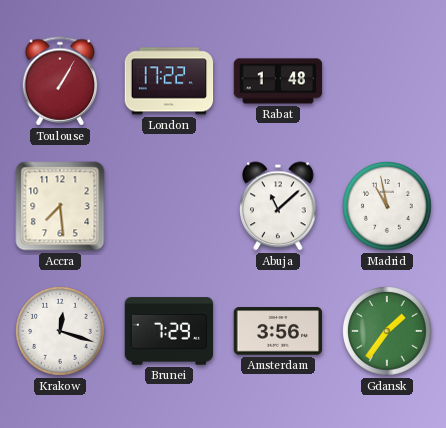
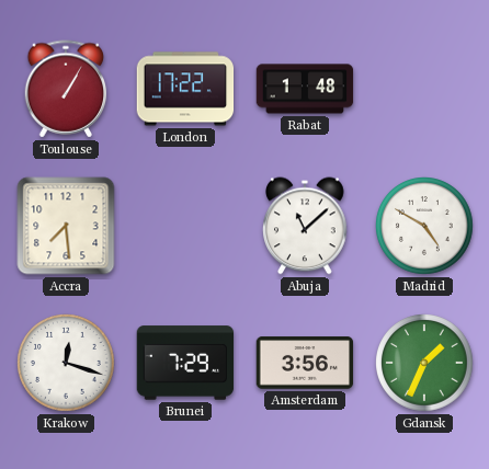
Madrid: 10:58 -> 4:50 (424, 226)
Gdansk: 1:36 -> 1:34 (424, 363)
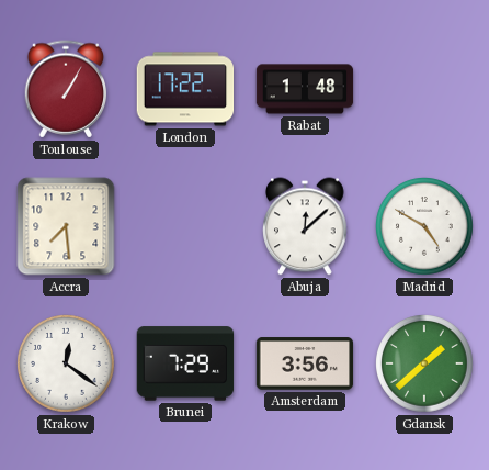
Abuja: 11:08 -> 12:08 (305, 226)
Krakow: 12:18 -> 12:21 (66, 363)
Gdansk: 1:34 -> 1:38 (424, 363)
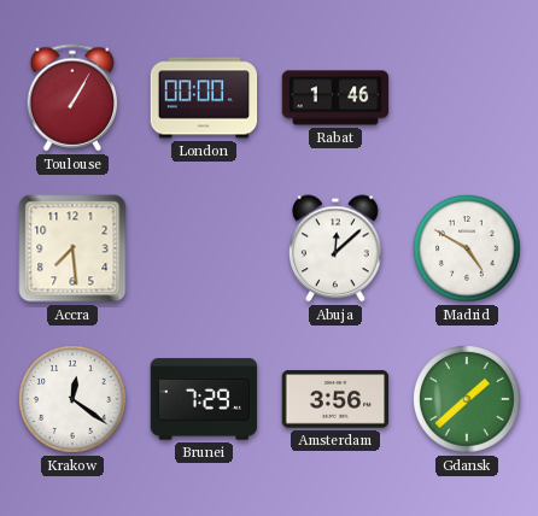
London: 17:22 -> 00:00 (204, 98)
Rabat: 1:48 -> 1:46 (335, 98)
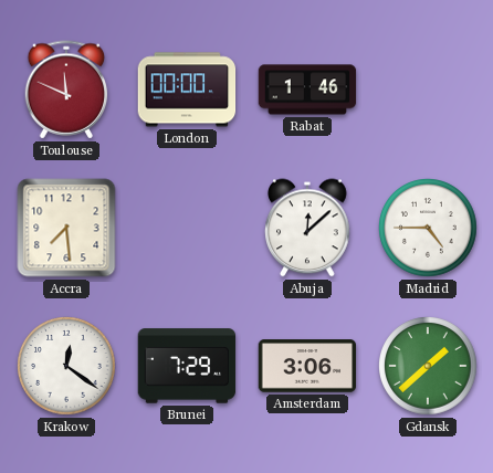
Toulouse: 1:05 -> 11:49 (66, 90)
Madrid: 4:50 -> 4:45 (428, 228)
Amsterdam: 3:56 -> 3:06 (307, 366)
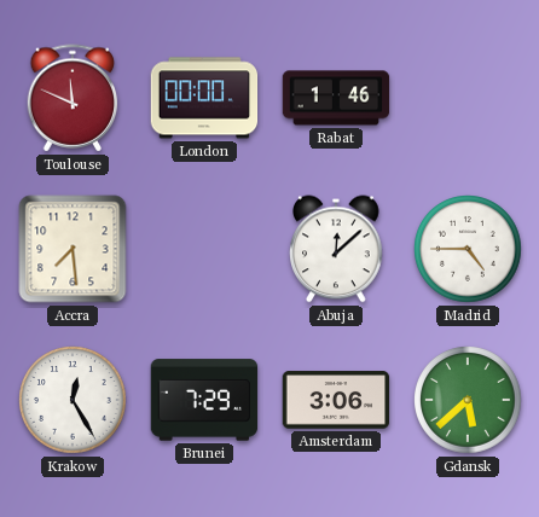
Krakow: 12:21 -> 12:25 (73, 400)
Gdansk: 1:38 -> 5:38 (468, 400)
